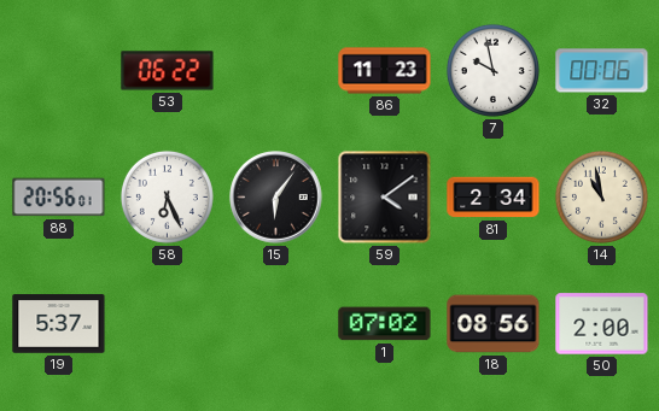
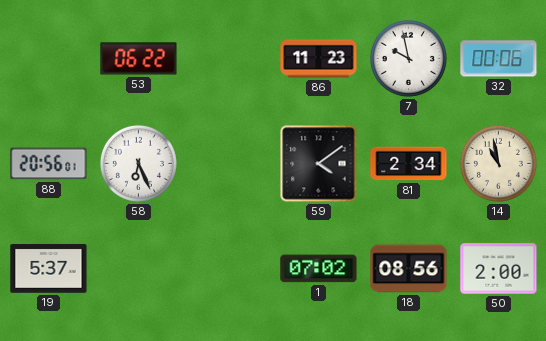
15: 6:06 -> none (276, 198)
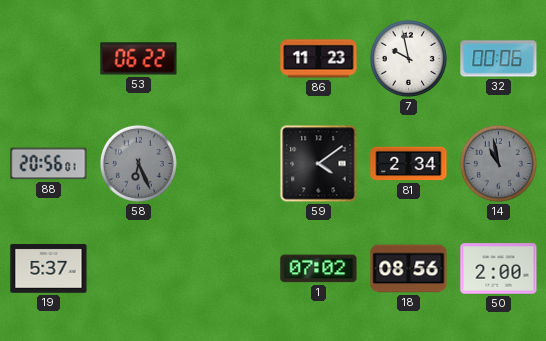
58 dial: white -> grey (138, 163)
14 dial: cream -> grey (498, 163)
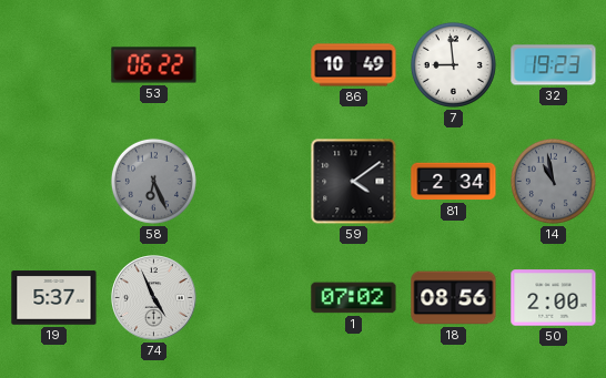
86: 11:23 -> 10:49 (354, 65)
7: 9:58 -> 8:59 (453, 64)
32: 00:06 -> 19:23 (554, 65)
88: 20:56 -> none (49, 164)
74: none -> 4:56 (154, 298)
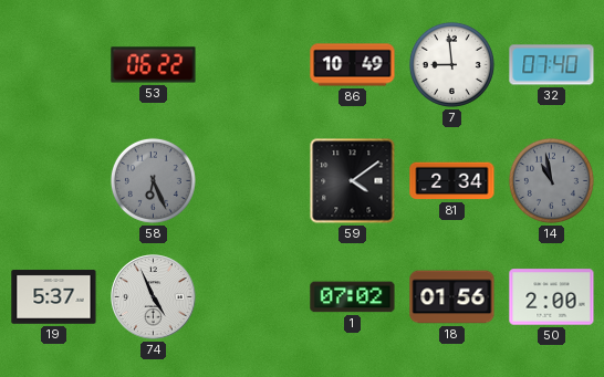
32: 19:23 -> 07:40 (552, 65)
18: 08:56 -> 01:56 (452, 297)
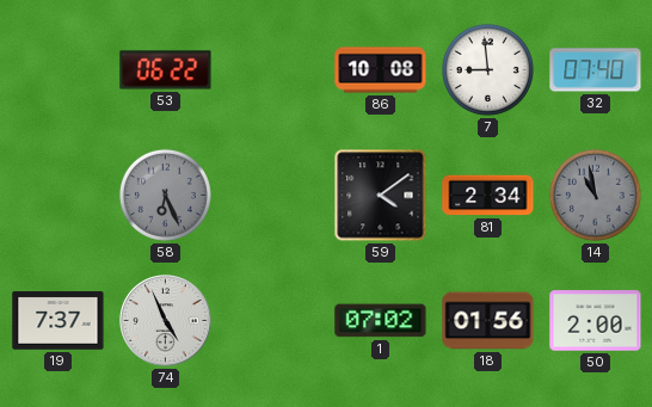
86: 10:49 -> 10:08 (381, 70)
19: 5:37 -> 7:37 (59, 321)
